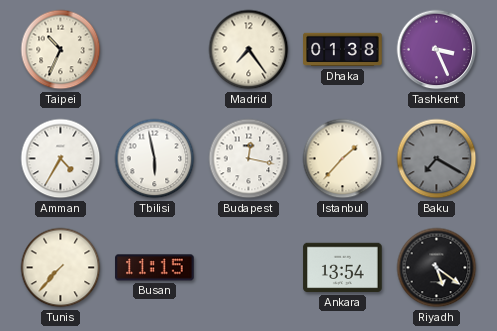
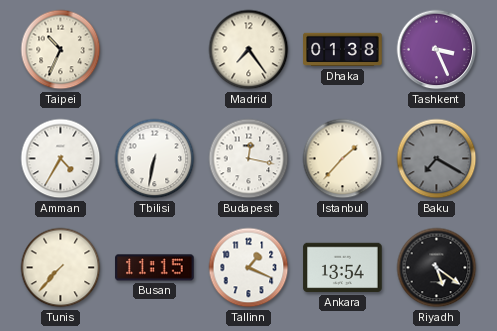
Tbilisi: 5:58 -> 6:32 (155, 159)
Tallinn: none -> 1:19 (249, 268)
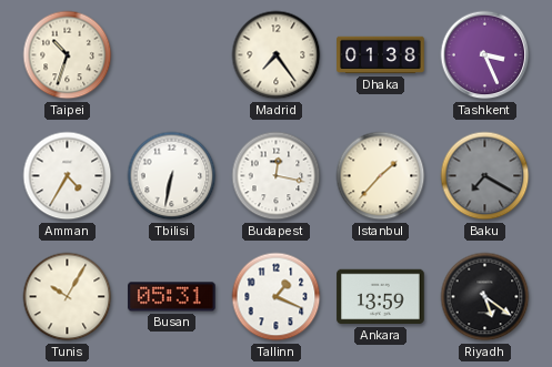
Taipei: 10:34 -> 10:33 (68, 55)
Tunis: 7:37 -> 10:05 (68, 297)
Busan: 11:15 -> 05:31 (172, 297)
Ankara: 13:54 -> 13:59 (381, 297)
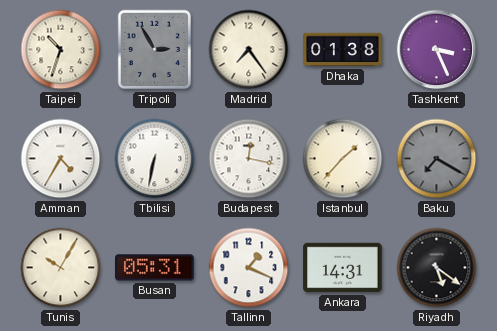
Tripoli: none -> 2:55 (155, 50)
Ankara: 13:59 -> 14:31 (343, 268)
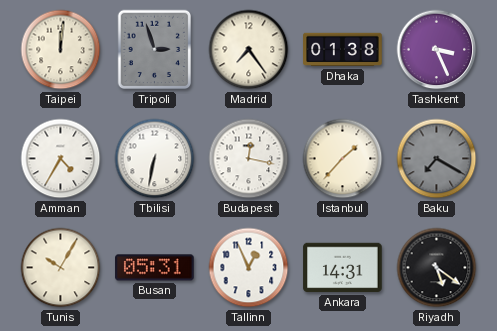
Taipei: 10:33 -> 12:01 (61, 50)
Tripoli: 2:55 -> 2:57 (155, 50)
Tallinn: 1:19 -> 12:56 (249, 268)
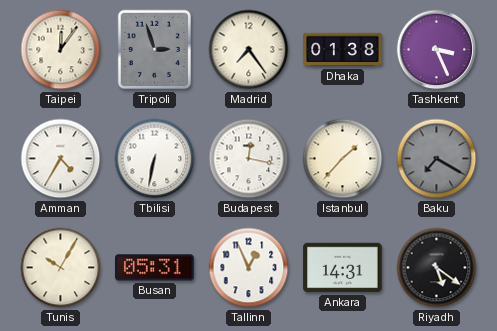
Taipei: 12:01 -> 12:06 (61, 50)
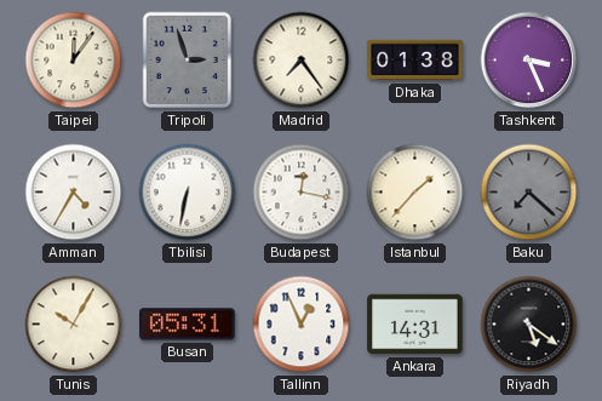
Baku: 7:20 -> 7:22 (529, 193)
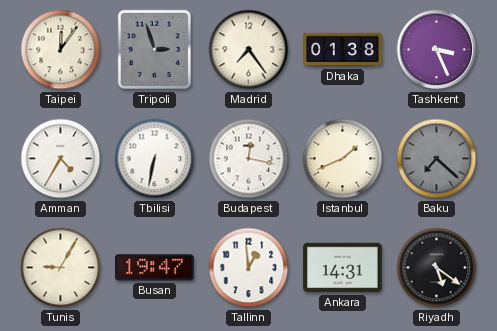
Istanbul: 1:37 -> 1:41 (343, 159)
Tunis: 10:05 -> 9:05 (61, 268)
Busan: 05:31 -> 19:47 (155, 268)
Tallinn: 12:56 -> 12:59 (249, 268)
